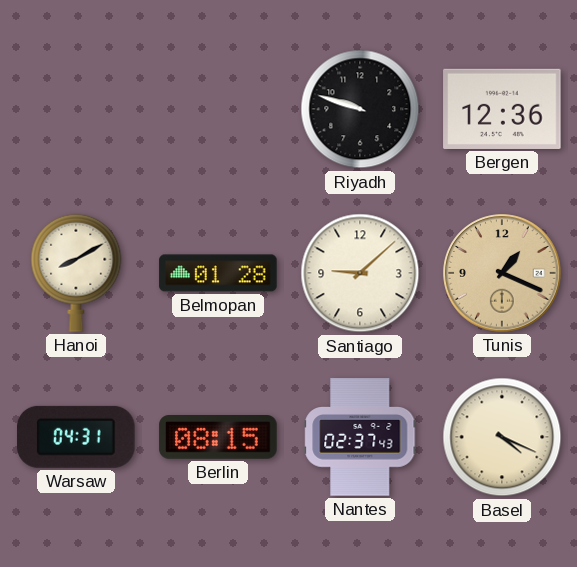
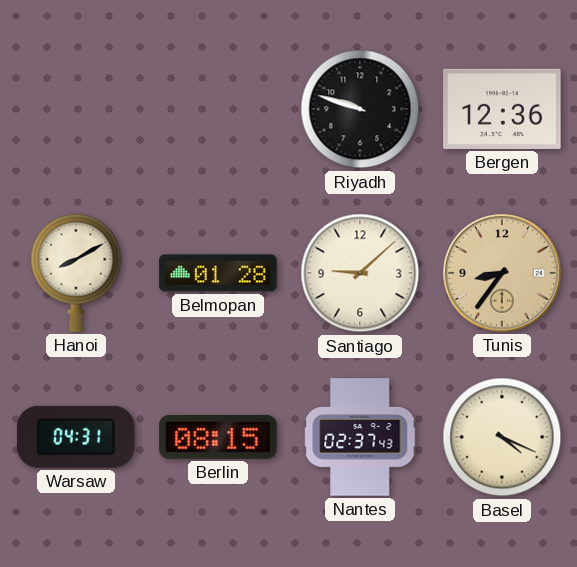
Tunis: 1:19 -> 8:36 (502, 273)
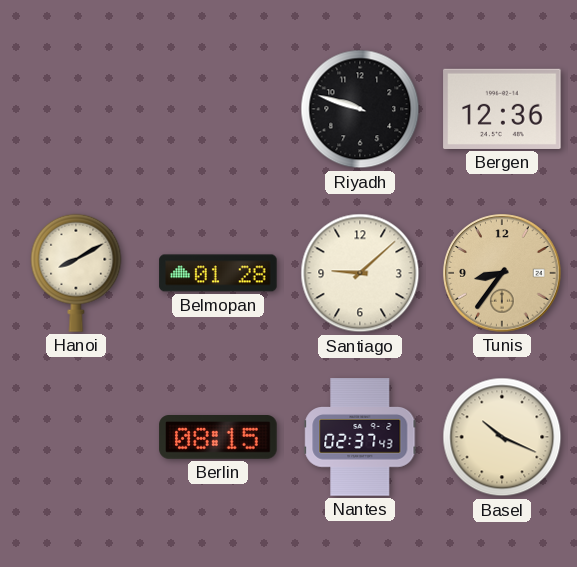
Warsaw: 04:31 -> none (77, 437)
Basel: 4:19 -> 10:19 (502, 437)
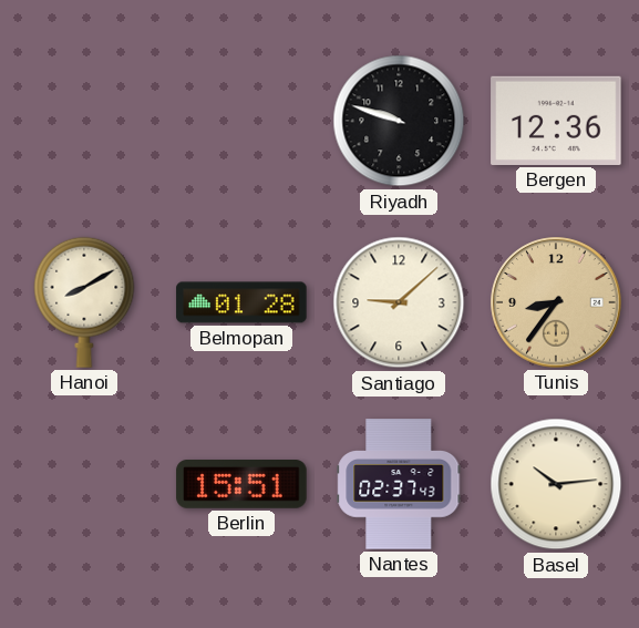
Berlin: 08:15 -> 15:51 (241, 485)
Basel: 10:19 -> 10:14 (556, 484)
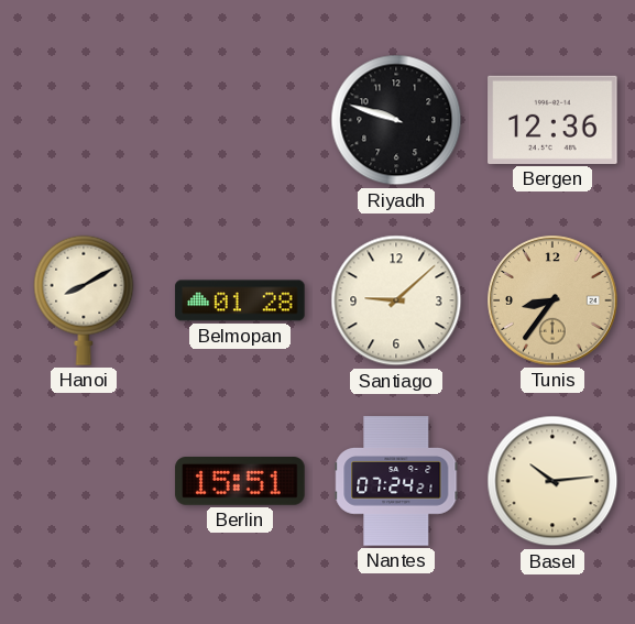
Nantes: 02:37 -> 07:24 (396, 481)
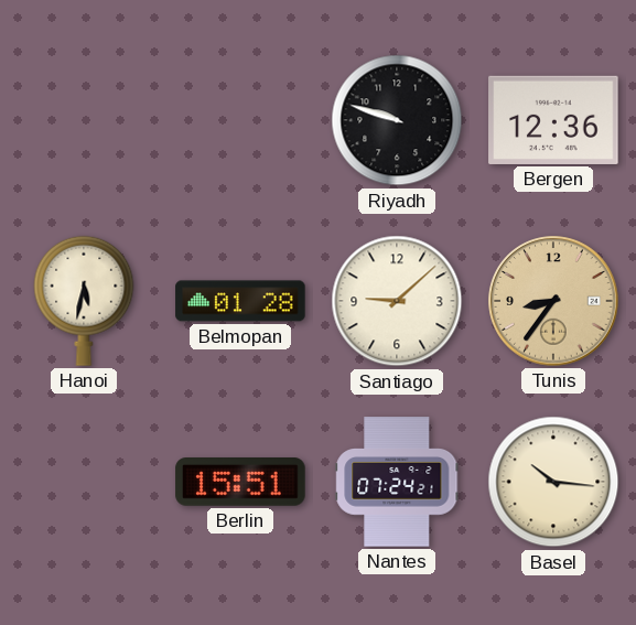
Hanoi: 8:10 -> 5:32 (84, 301)
Basel: 10:14 -> 10:16 (553, 482)
